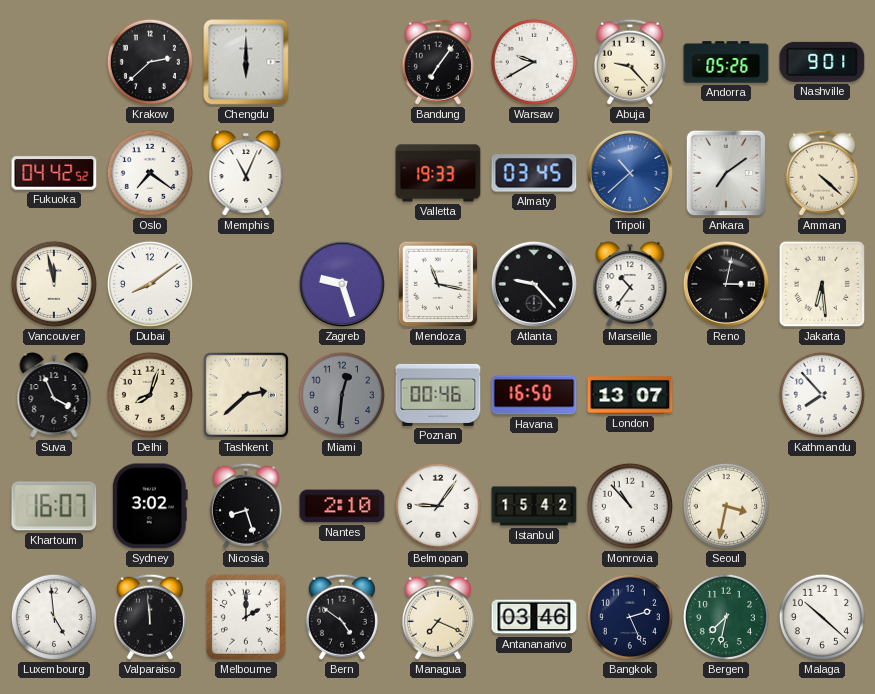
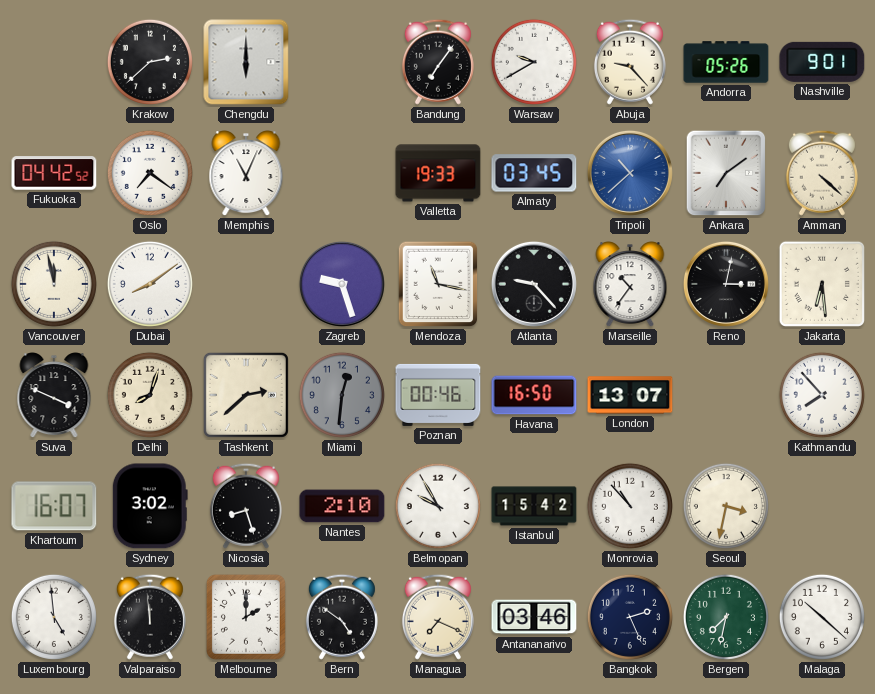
Suva: 3:56 -> 3:49 (54, 396)
Belmopan: 9:06 -> 9:55 (438, 506)
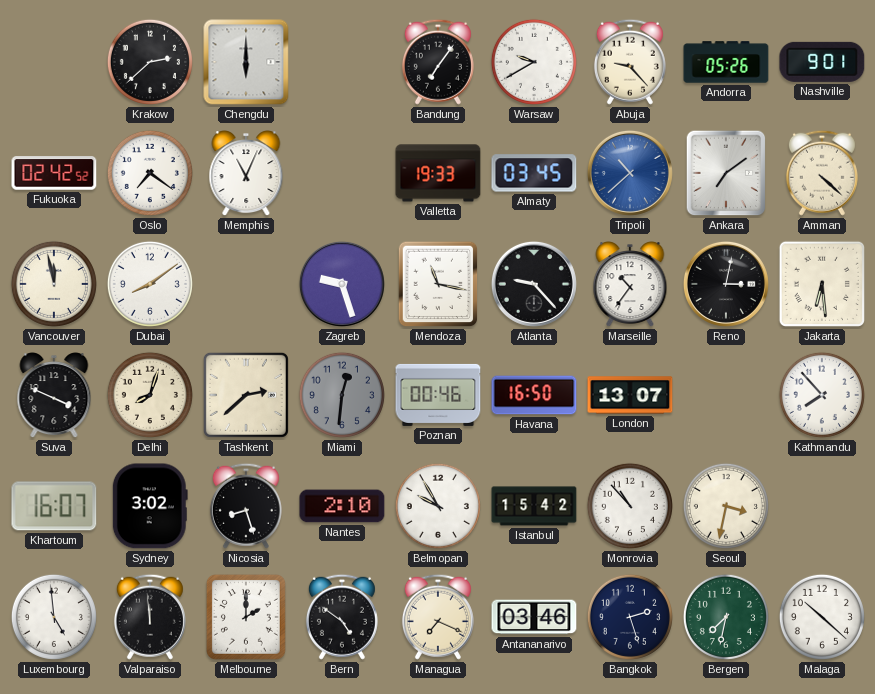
Fukuoka: 04:42 -> 02:42 (54, 173)
Bangkok: 2:26 -> 2:27 (630, 617)
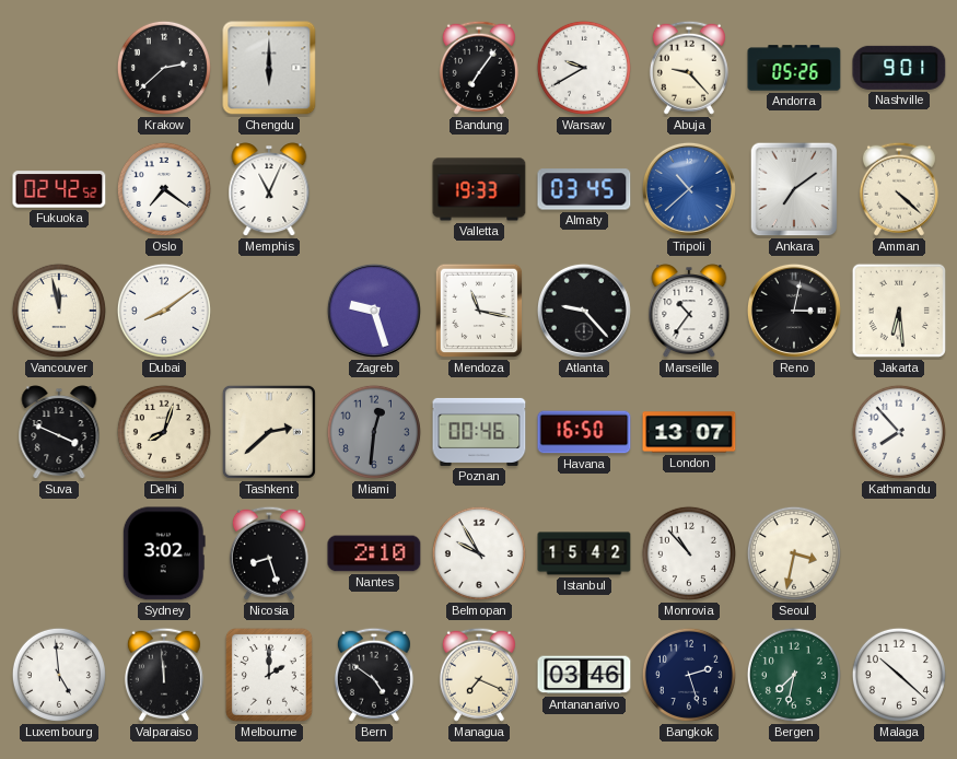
Khartoum: 16:07 -> none (54, 506)
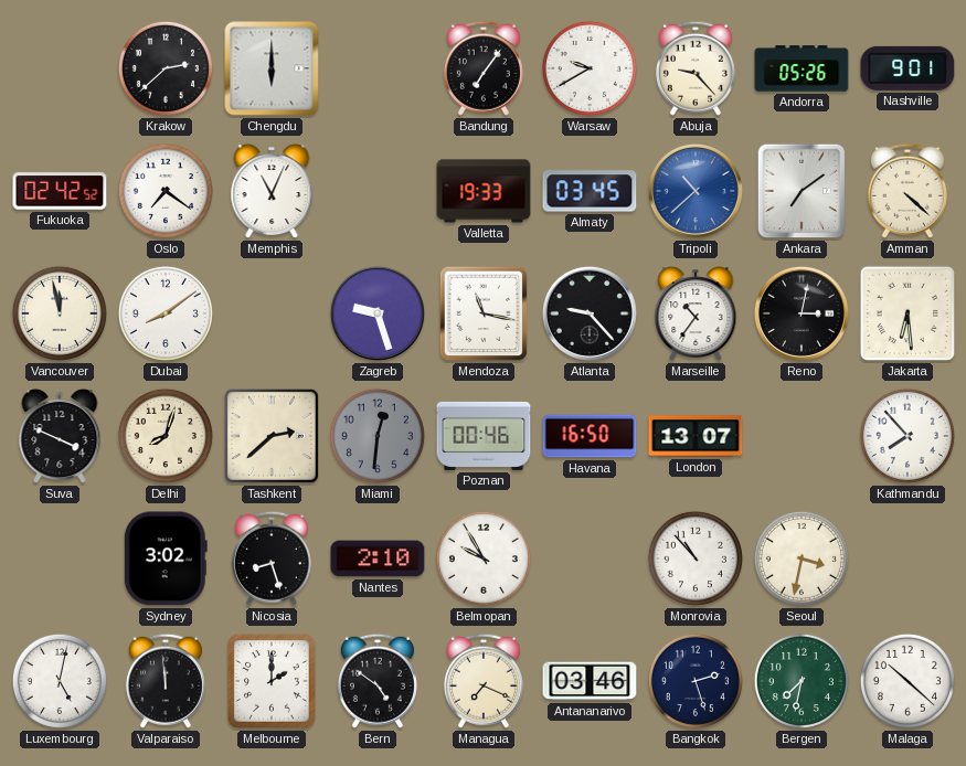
Istanbul: 15:42 -> none (584, 553)
Luxembourg: 4:59 -> 5:02 (60, 681)
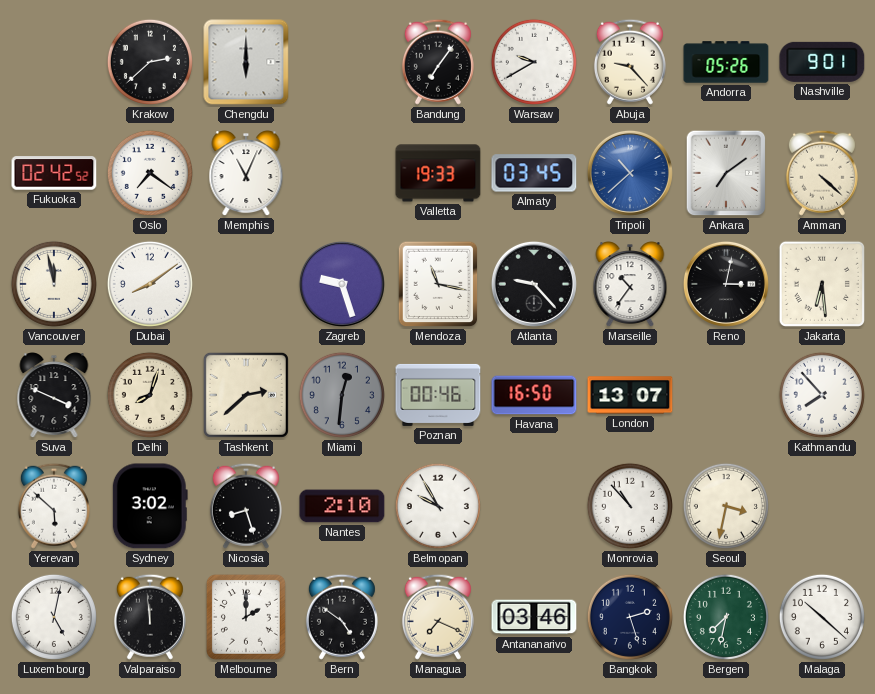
Yerevan: none -> 5:52 (54, 506)
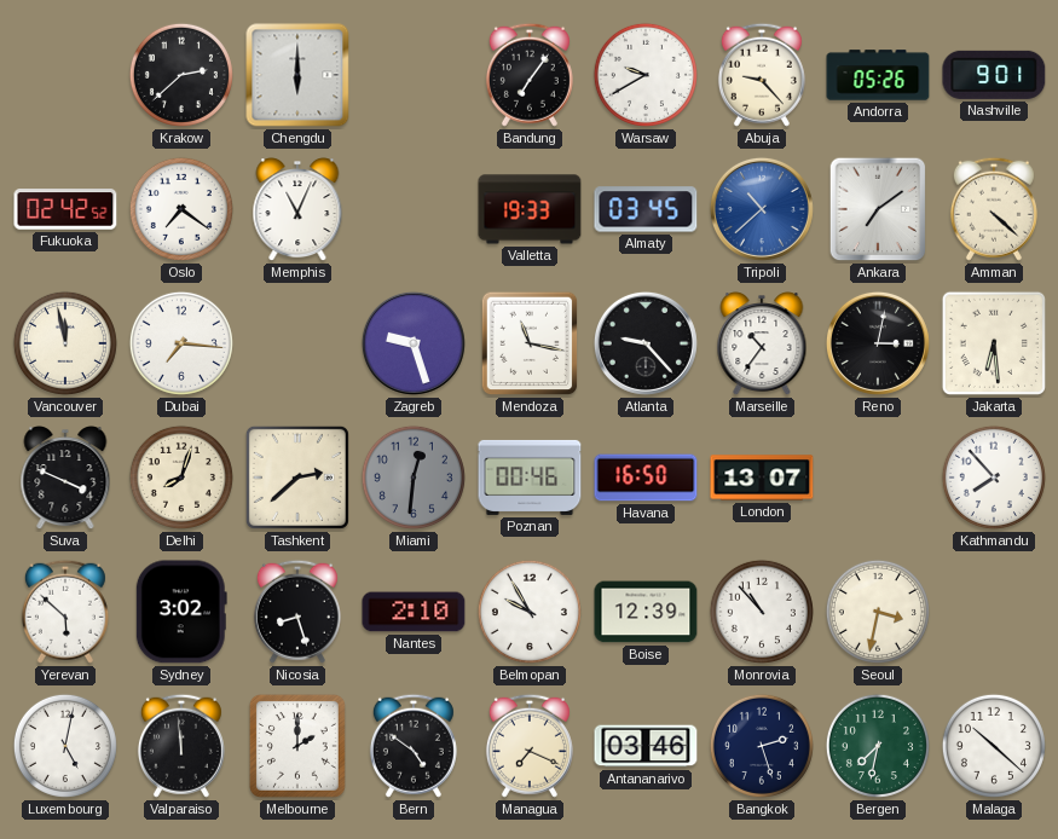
Dubai: 8:09 -> 7:16 (181, 343)
Boise: none -> 12:39 (646, 612)
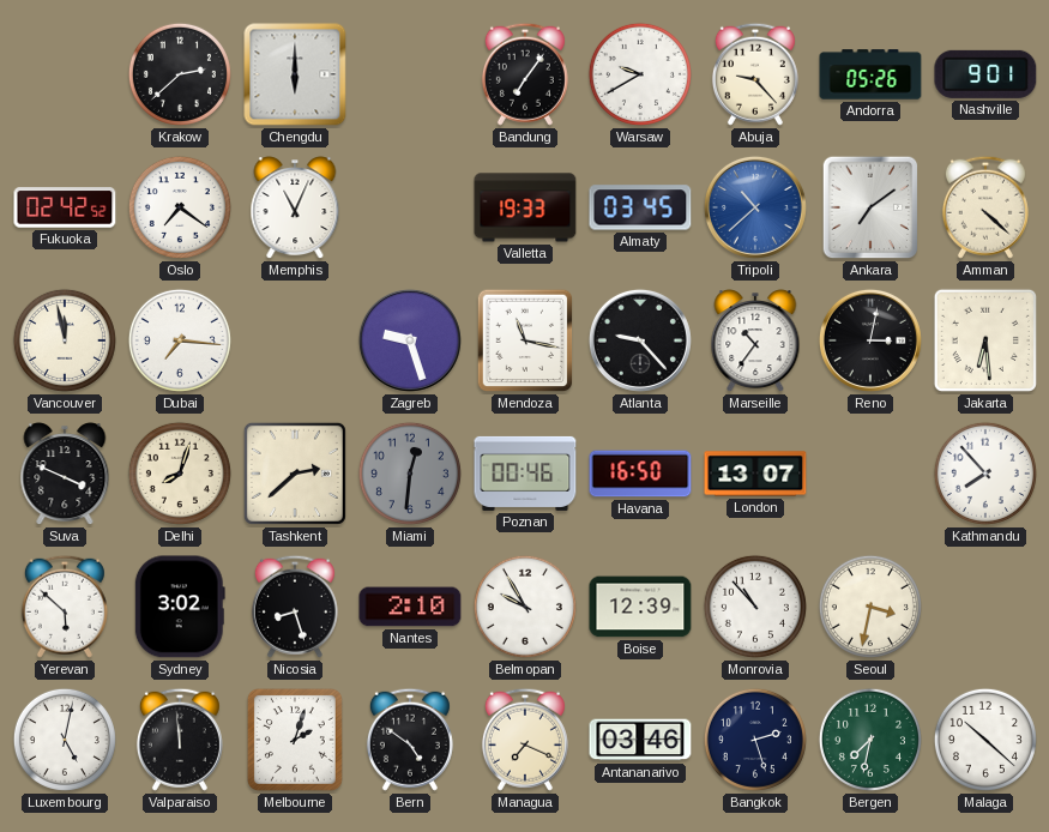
Melbourne: 2:00 -> 2:03 (295, 740)
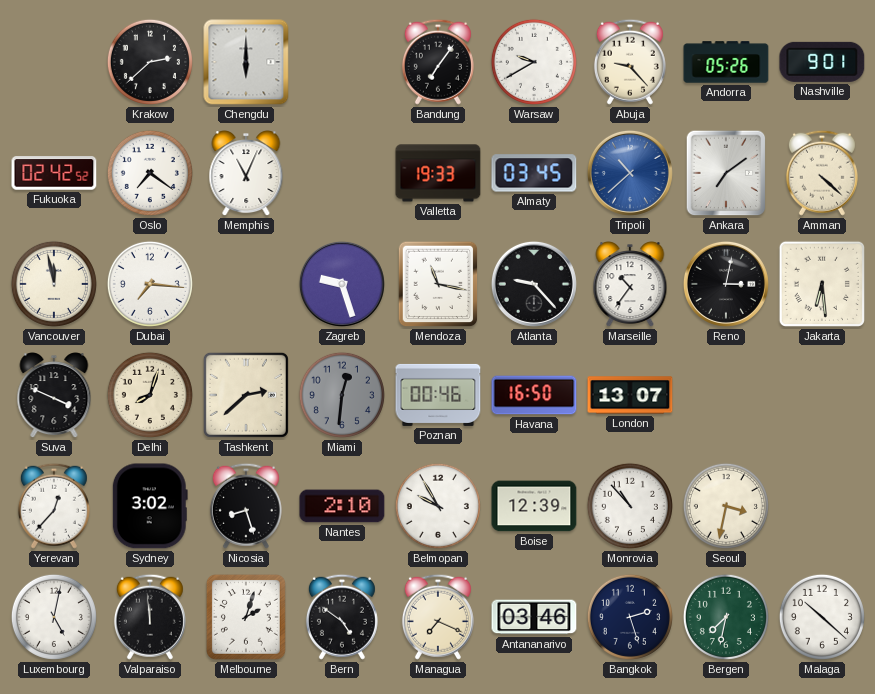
Kathmandu: 7:53 -> none (985, 474)
Yerevan: 5:52 -> 12:37 (54, 506)
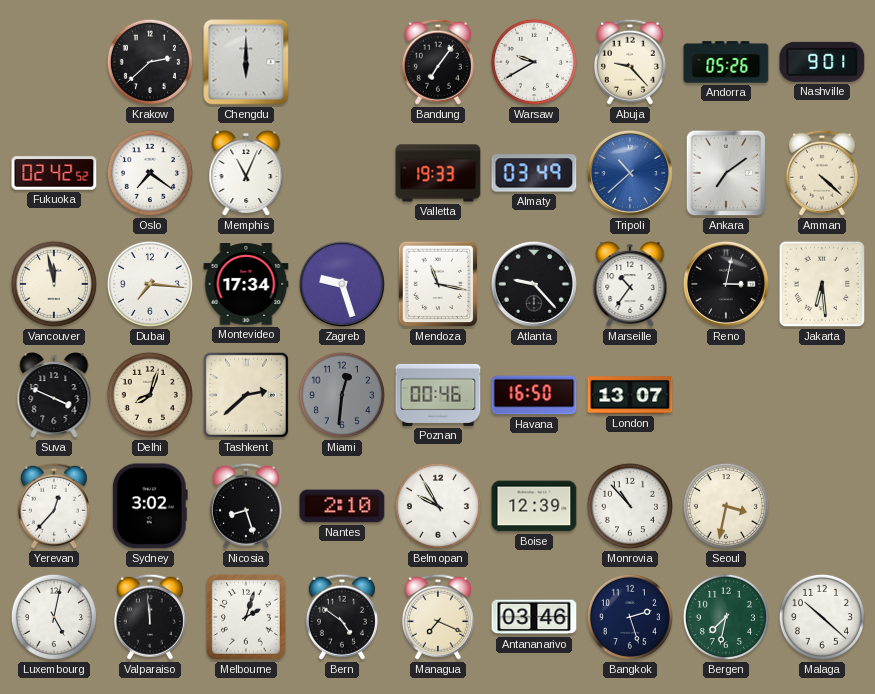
Almaty: 03:45 -> 03:49 (534, 173)
Montevideo: none -> 17:34 (246, 284)
